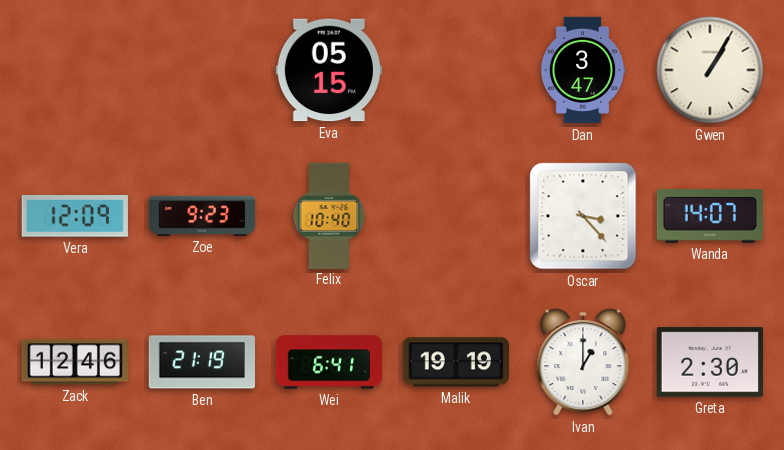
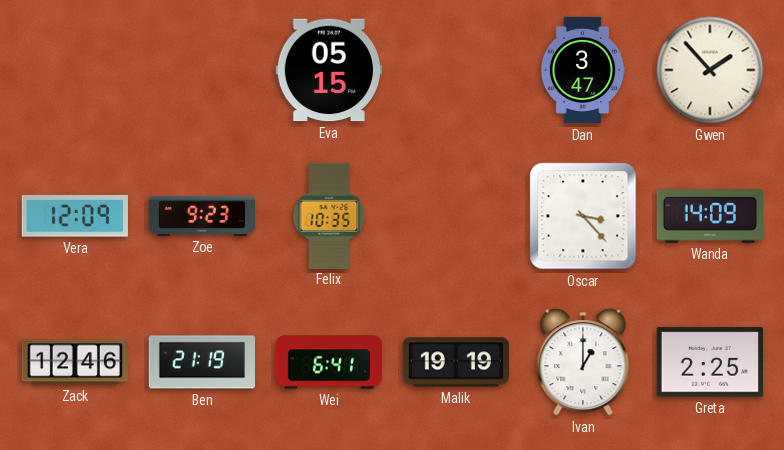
Gwen: 1:05 -> 1:53 (710, 70)
Felix: 10:40 -> 10:35 (329, 215)
Wanda: 14:07 -> 14:09 (709, 216)
Greta: 2:30 -> 2:25 (710, 362)
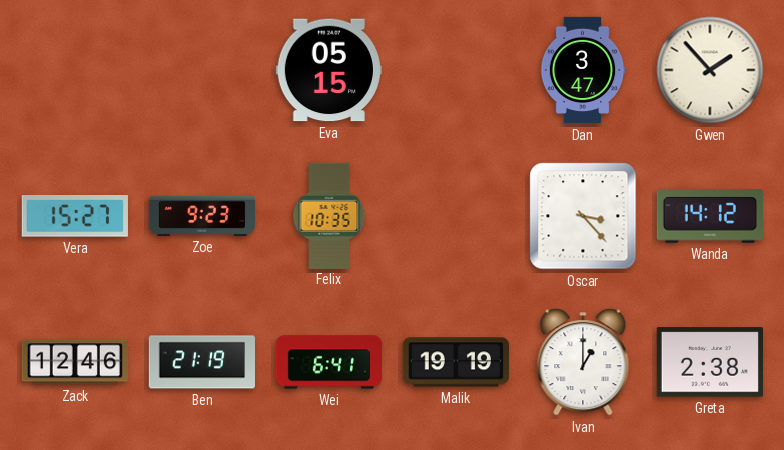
Vera: 12:09 -> 15:27 (75, 216)
Wanda: 14:09 -> 14:12 (709, 216)
Greta: 2:25 -> 2:38 (710, 362)
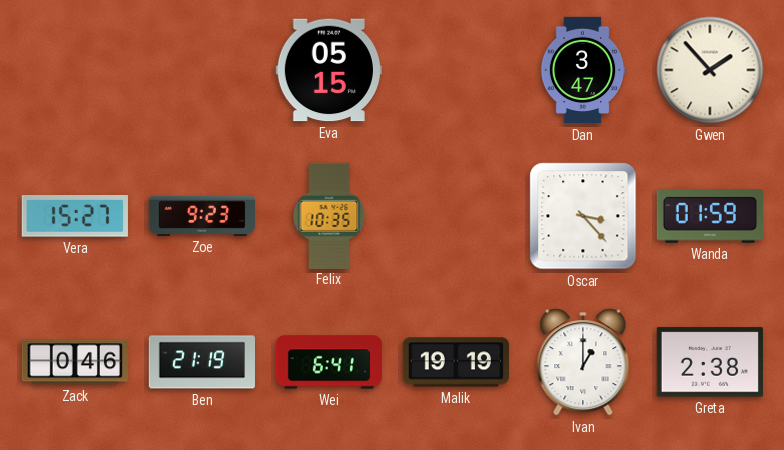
Wanda: 14:12 -> 01:59 (709, 216)
Zack: 12:46 -> 0:46 (74, 362)
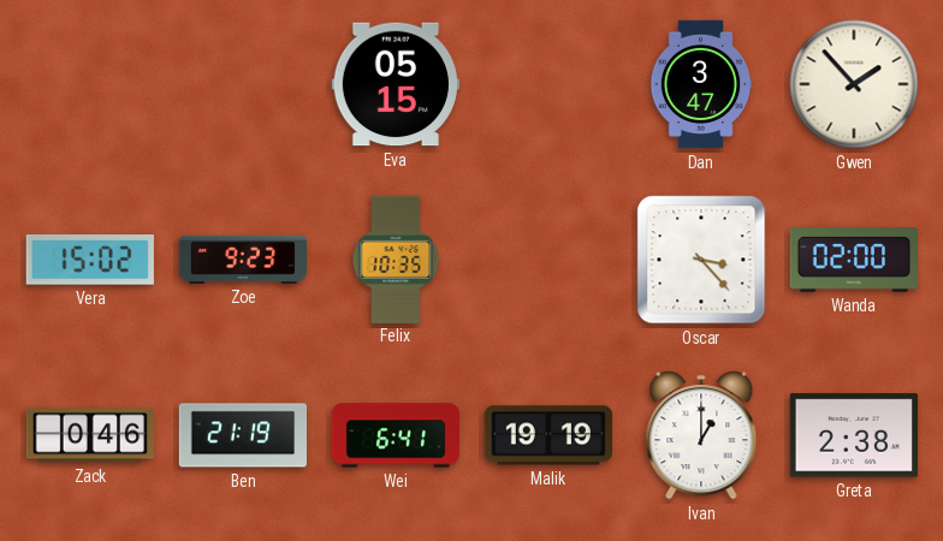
Vera: 15:27 -> 15:02 (90, 260)
Wanda: 01:59 -> 02:00 (853, 260)
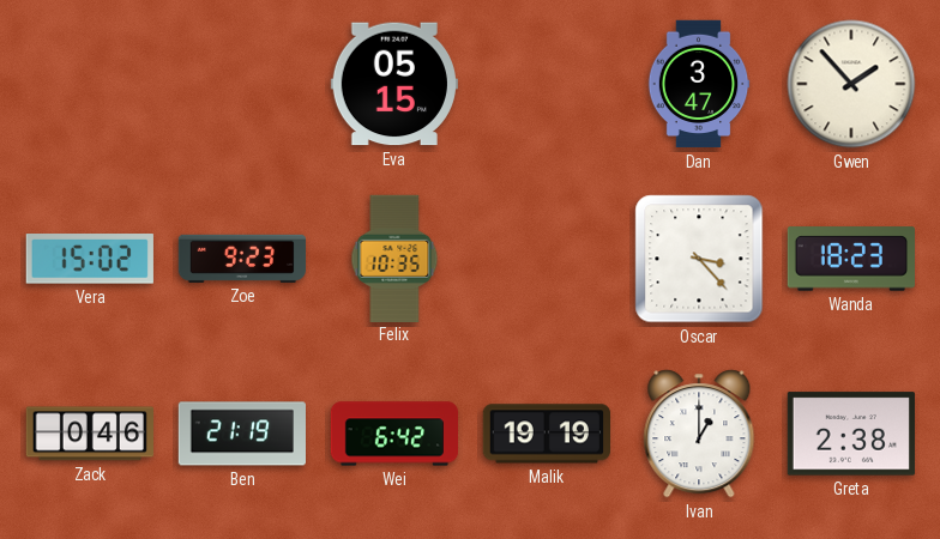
Wanda: 02:00 -> 18:23 (850, 259)
Wei: 6:41 -> 6:42 (394, 434)
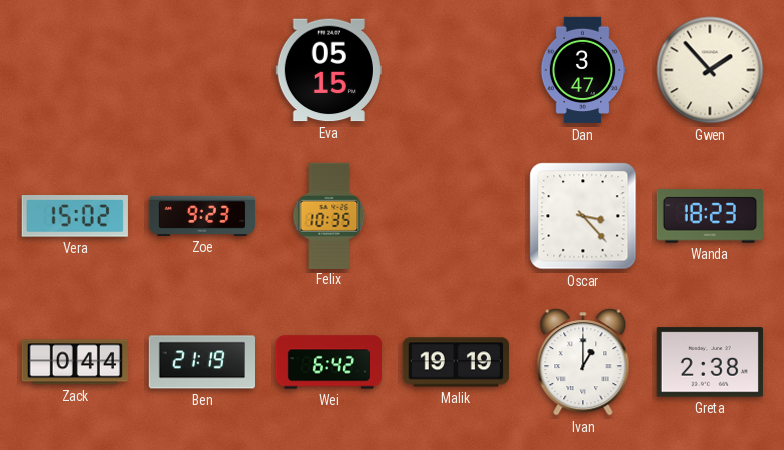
Zack: 0:46 -> 0:44 (74, 362)
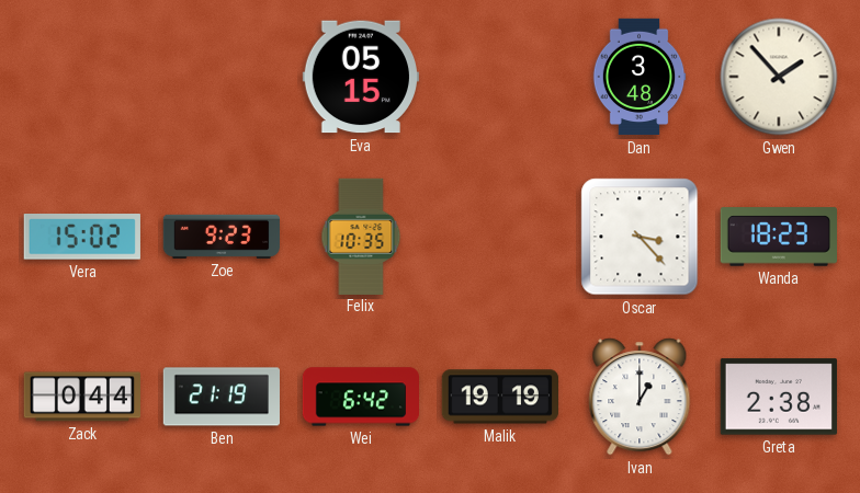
Dan: 3:47 -> 3:48 (640, 77)
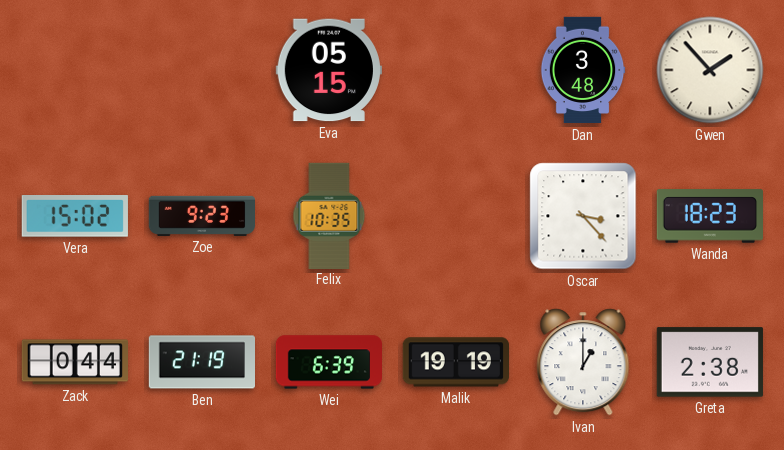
Wei: 6:42 -> 6:39 (329, 362)
